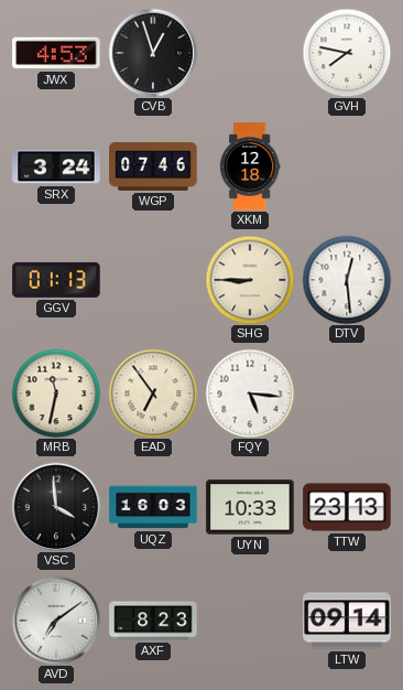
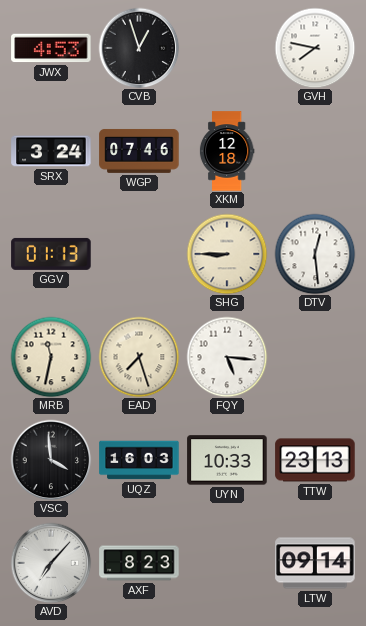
EAD: 6:54 -> 7:27 (139, 357)
AVD: 7:09 -> 7:07 (51, 563)
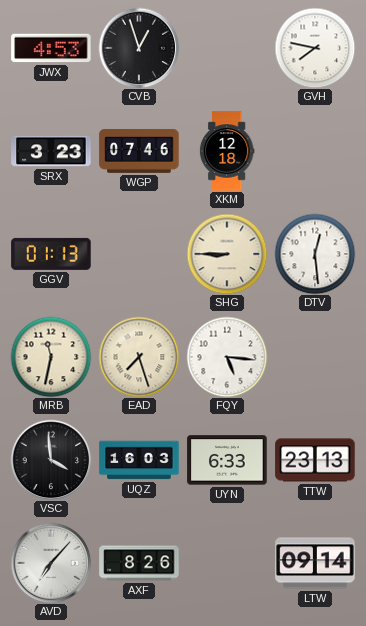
SRX: 3:24 -> 3:23 (51, 151)
UYN: 10:33 -> 6:33 (227, 460)
AXF: 8:23 -> 8:26 (139, 563)
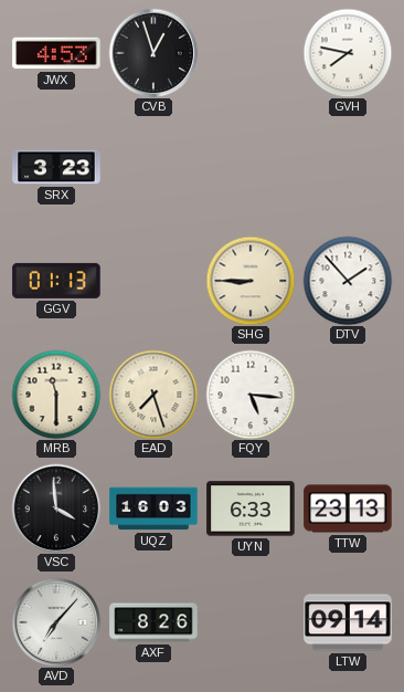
WGP: 07:46 -> none (139, 151)
XKM: 12:18 -> none (227, 151)
DTV: 12:29 -> 1:53 (348, 281)
MRB: 11:32 -> 11:30 (56, 395)
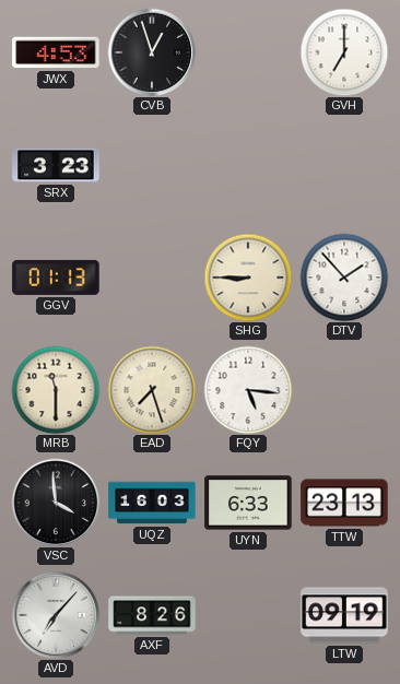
GVH: 7:47 -> 7:00 (344, 52)
LTW: 09:14 -> 09:19 (344, 615)
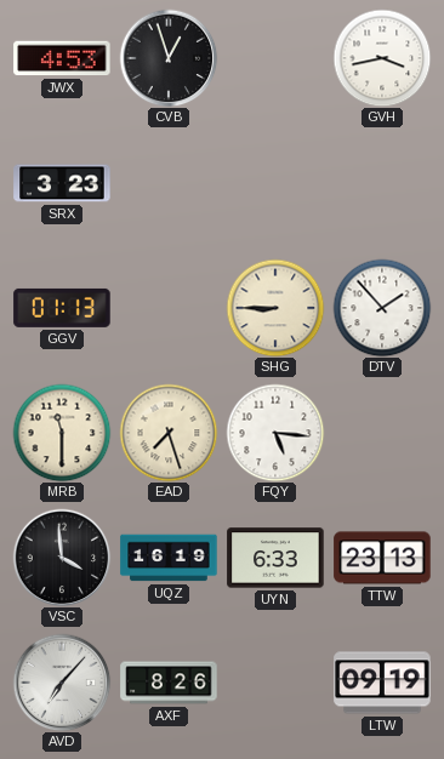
GVH: 7:00 -> 3:43 (382, 58)
UQZ: 16:03 -> 16:19 (169, 558)
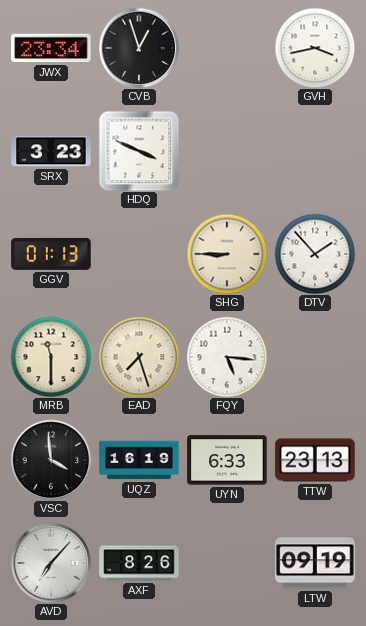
JWX: 4:53 -> 23:34 (51, 48)
HDQ: none -> 3:49 (139, 151)
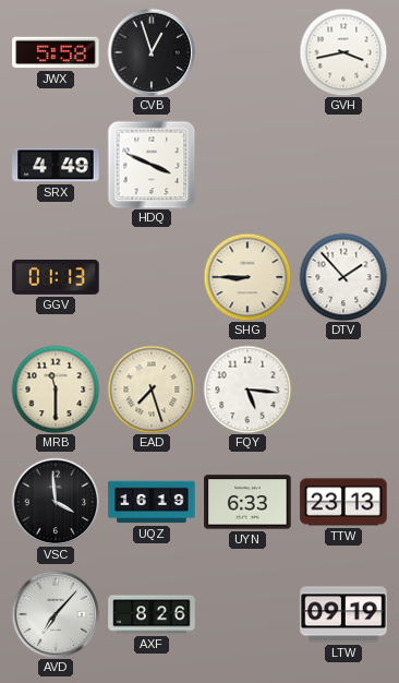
JWX: 23:34 -> 5:58 (56, 52)
SRX: 3:23 -> 4:49 (56, 165)
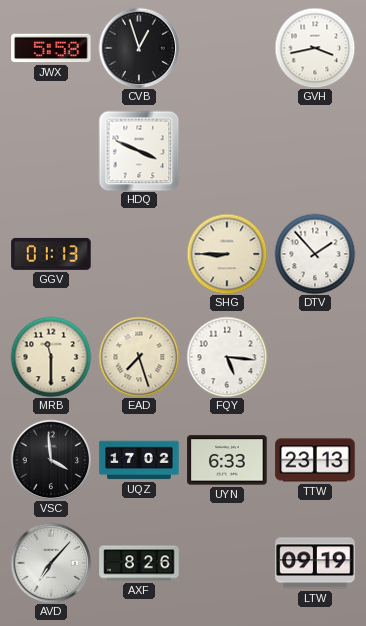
SRX: 4:49 -> none (56, 165)
UQZ: 16:19 -> 17:02 (139, 460)
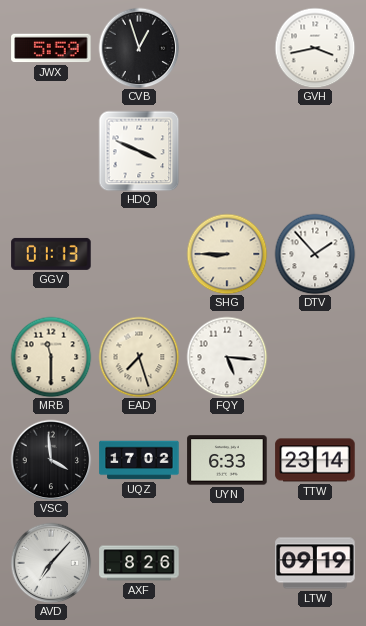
JWX: 5:58 -> 5:59 (51, 48)
TTW: 23:13 -> 23:14 (315, 460)
